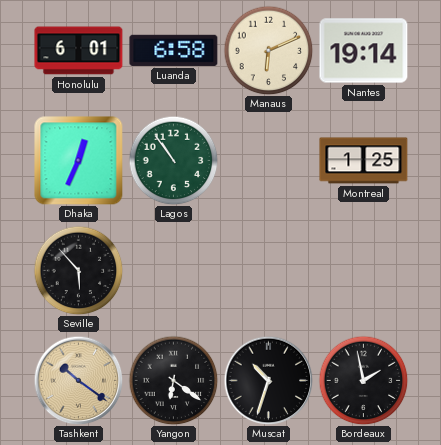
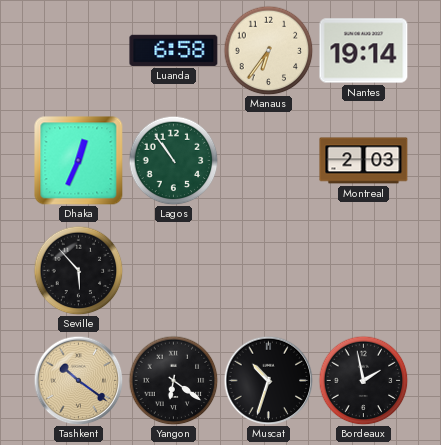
Honolulu: 6:01 -> none (79, 51)
Manaus: 6:11 -> 6:36 (268, 50)
Montreal: 1:25 -> 2:03 (364, 161)
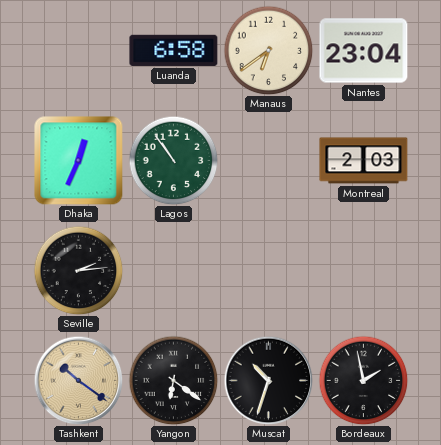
Manaus: 6:36 -> 6:39 (268, 50)
Nantes: 19:14 -> 23:04 (364, 51)
Seville: 5:53 -> 2:14 (78, 270)
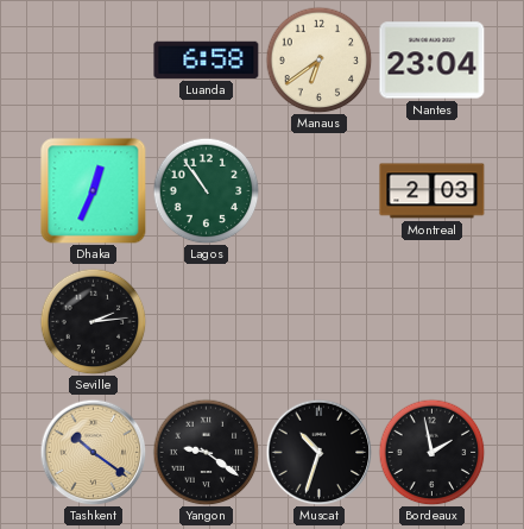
Yangon: 6:21 -> 9:21 (206, 452)
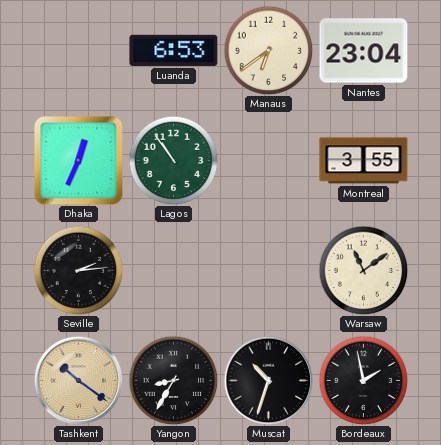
Luanda: 6:58 -> 6:53 (174, 50)
Montreal: 2:03 -> 3:55 (364, 161)
Warsaw: none -> 11:09 (363, 270)
Yangon: 9:21 -> 8:35 (173, 380)
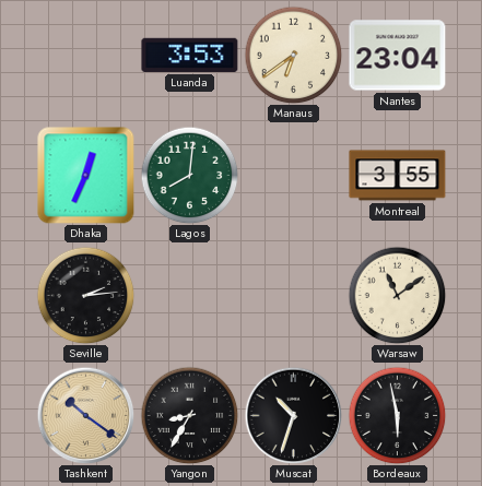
Luanda: 6:53 -> 3:53 (190, 55)
Lagos: 10:54 -> 8:01 (189, 175)
Bordeaux: 1:58 -> 5:58 (397, 415)
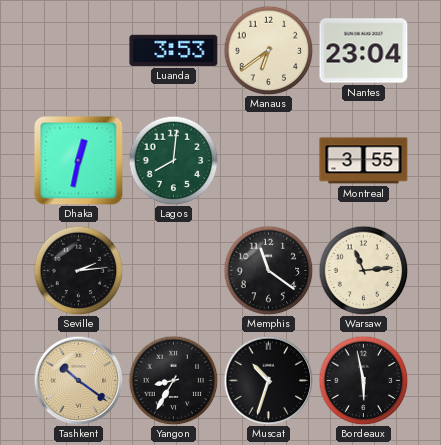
Dhaka: 12:34 -> 12:32 (79, 161)
Memphis: none -> 11:21 (268, 270)
Warsaw: 11:09 -> 11:14 (363, 270)
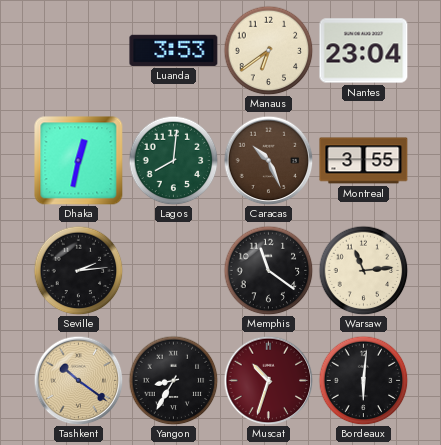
Caracas: none -> 10:26 (268, 160)
Muscat dial: black -> burgundy (268, 380)
Bordeaux: 5:58 -> 6:01 (363, 380)
